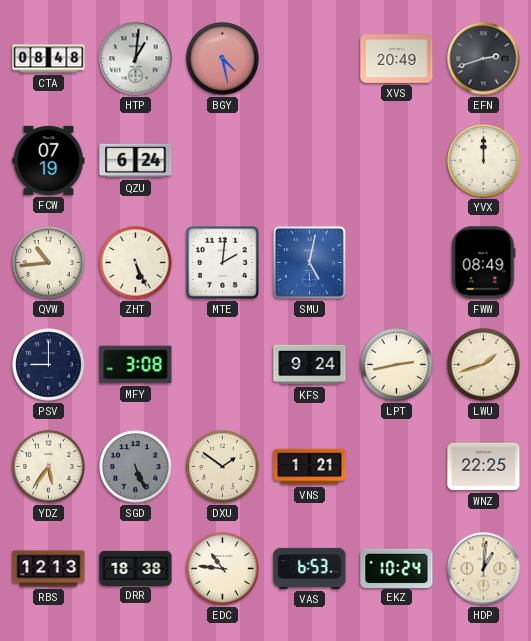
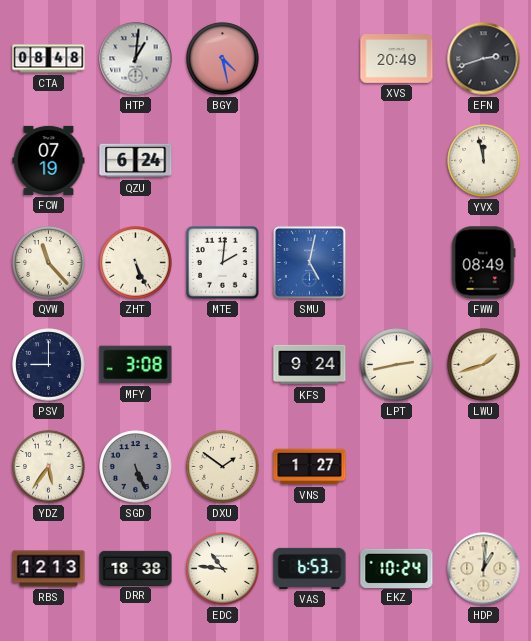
YVX: 12:00 -> 11:58 (484, 161)
QVW: 10:44 -> 11:23 (49, 263)
VNS: 1:21 -> 1:27 (310, 467)
WNZ: 22:25 -> none (484, 467)
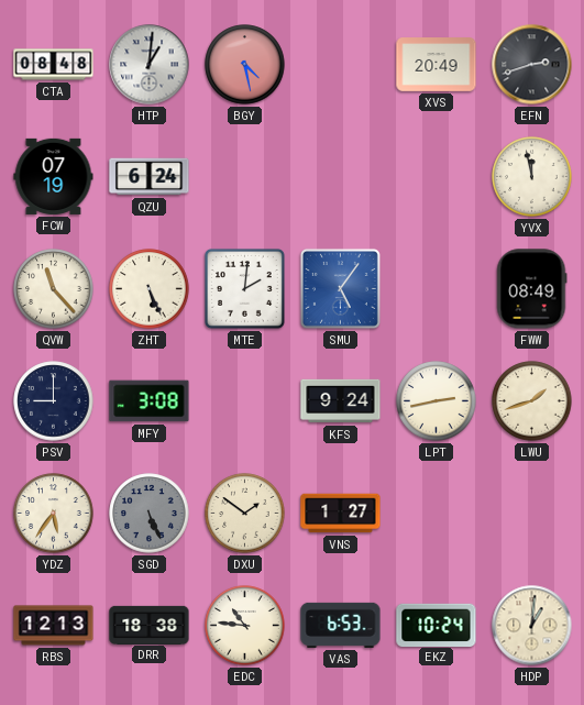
SMU: 5:02 -> 5:06 (340, 288)
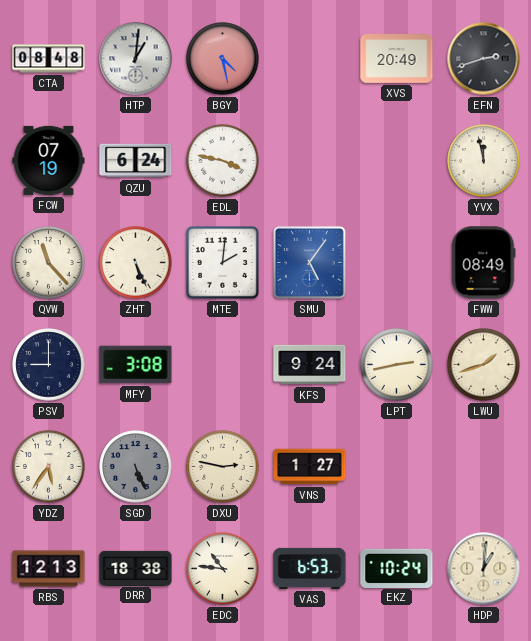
EDL: none -> 3:47 (223, 161)
DXU: 1:51 -> 2:47 (223, 467)
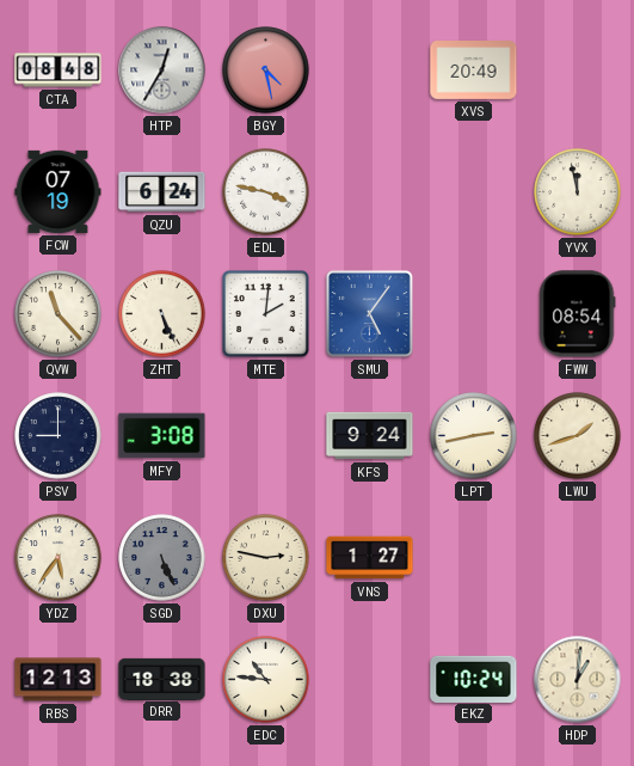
HTP: 1:01 -> 12:35 (162, 71)
EFN: 2:42 -> none (484, 59)
FWW: 08:49 -> 08:54 (577, 314)
VAS: 6:53 -> none (310, 568)
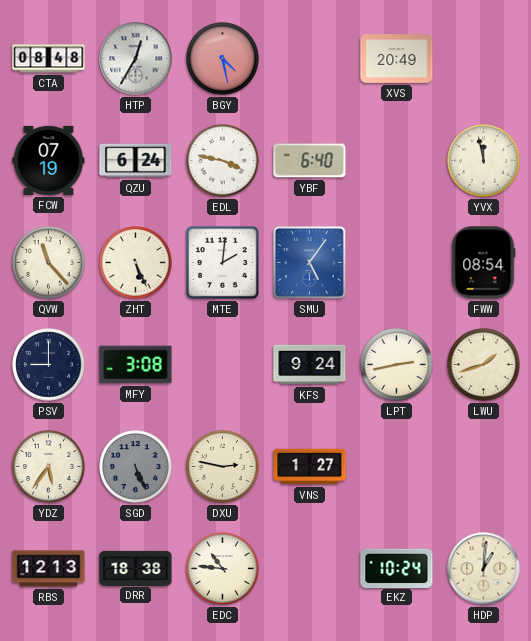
YBF: none -> 6:40 (310, 161)
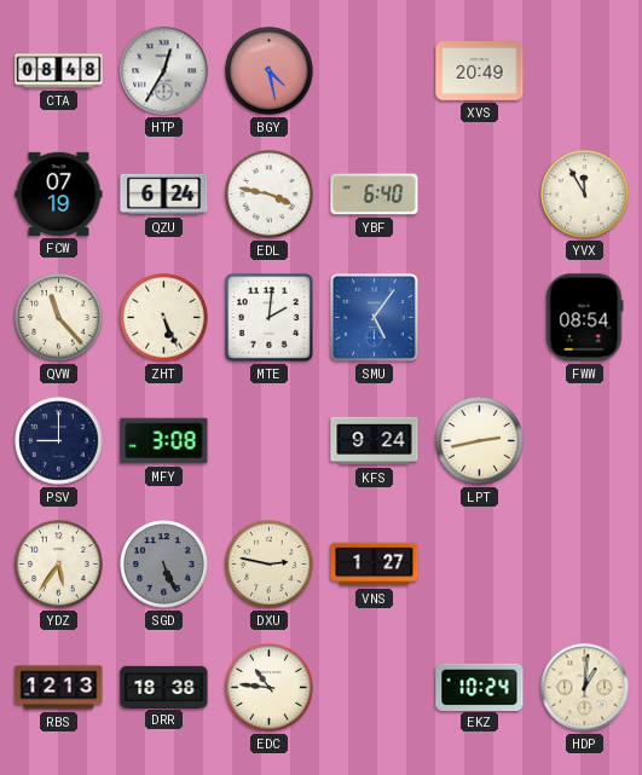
YVX: 11:58 -> 11:55 (585, 195)
LWU: 1:42 -> none (484, 365)
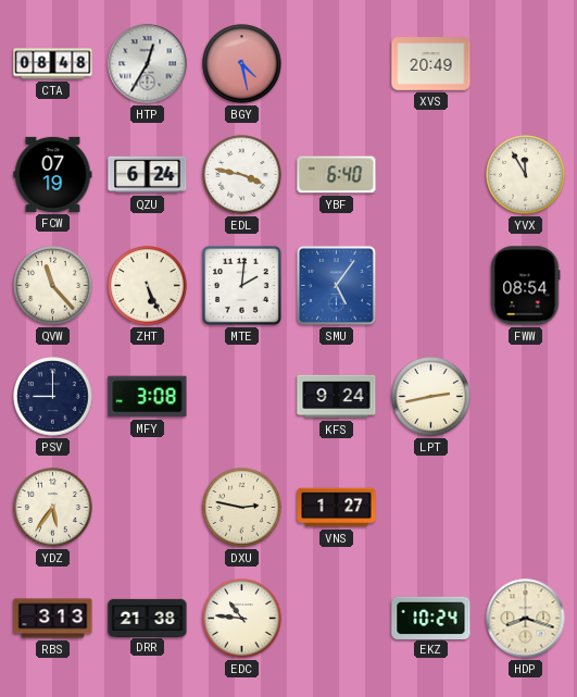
SGD: 5:26 -> none (164, 565)
RBS: 12:13 -> 3:13 (53, 619)
DRR: 18:38 -> 21:38 (148, 618)
HDP: 1:01 -> 8:18 (526, 619)
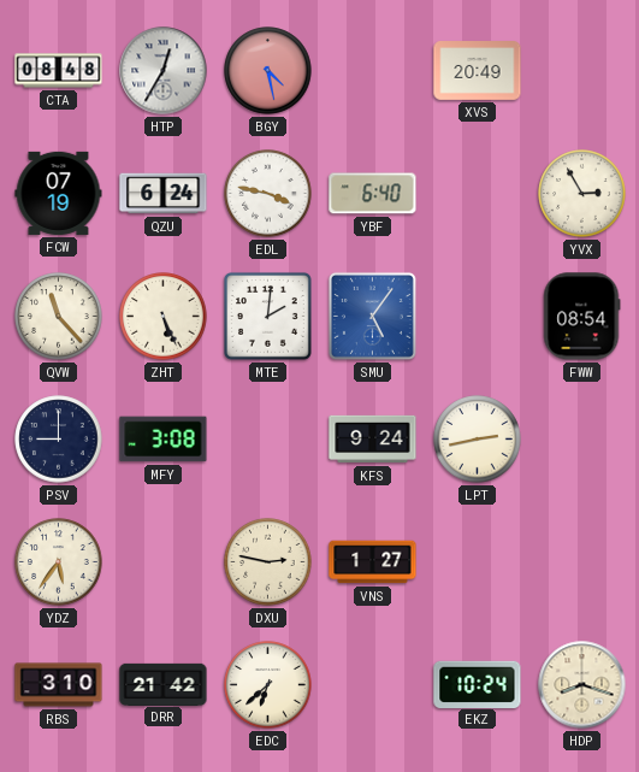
YVX: 11:55 -> 2:55 (582, 194)
RBS: 3:13 -> 3:10 (59, 685)
DRR: 21:38 -> 21:42 (164, 684)
EDC: 10:46 -> 6:38 (268, 685)
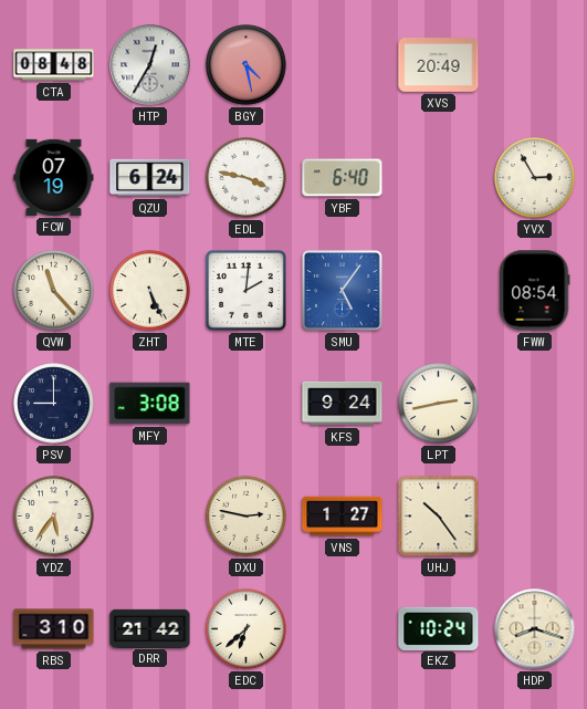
UHJ: none -> 10:24 (439, 517)
